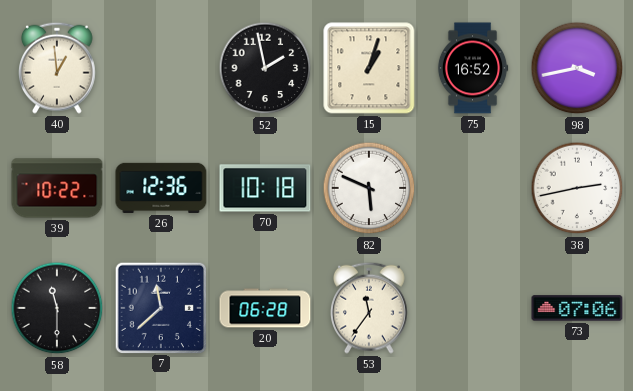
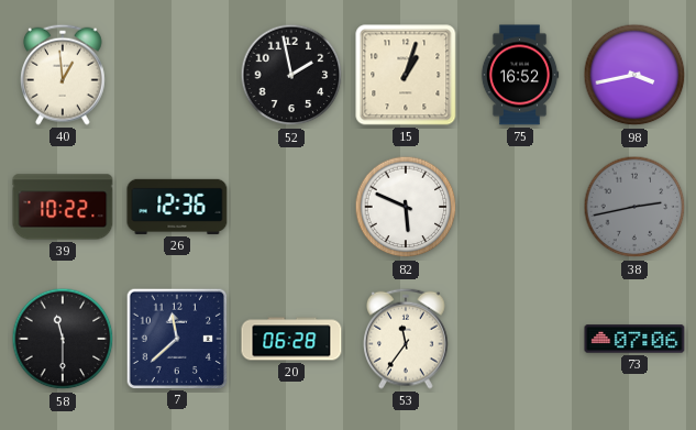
70: 10:18 -> none (265, 188)
38 dial: white -> grey (634, 207)
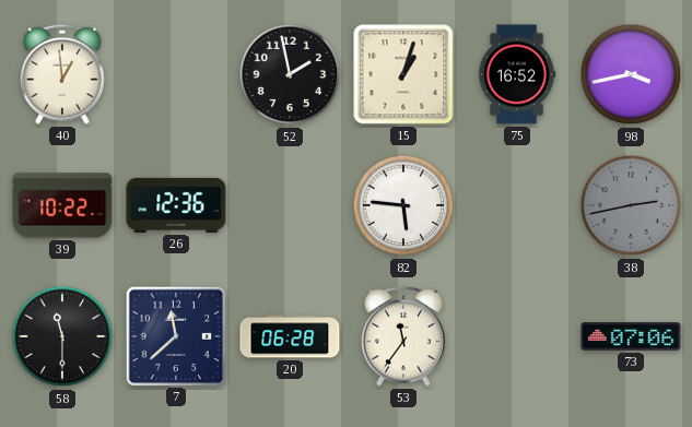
82: 5:49 -> 5:46 (403, 205)
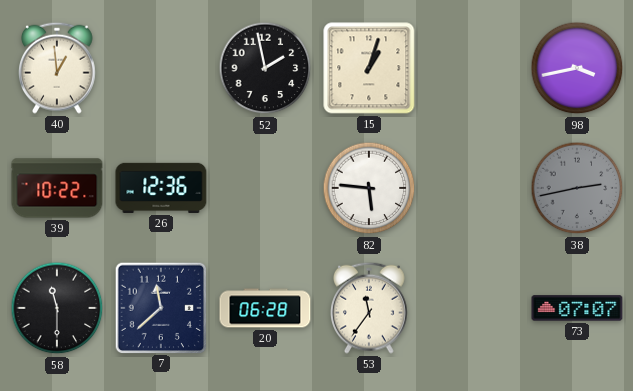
75: 16:52 -> none (517, 74)
73: 07:06 -> 07:07 (577, 308)
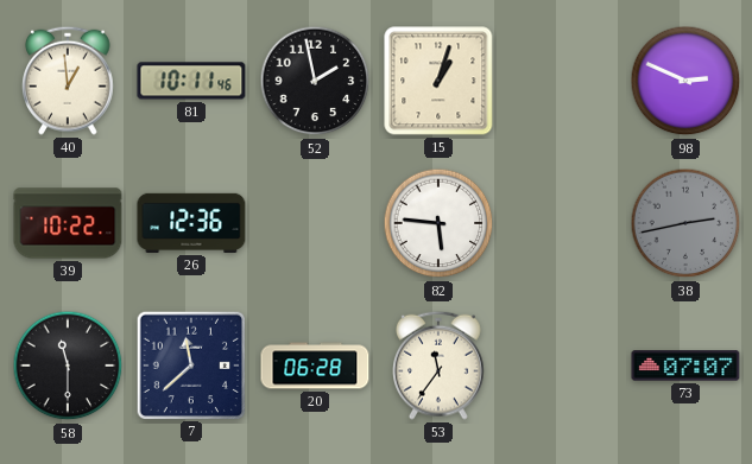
81: none -> 10:11 (191, 81)
98: 3:43 -> 2:49 (685, 81)
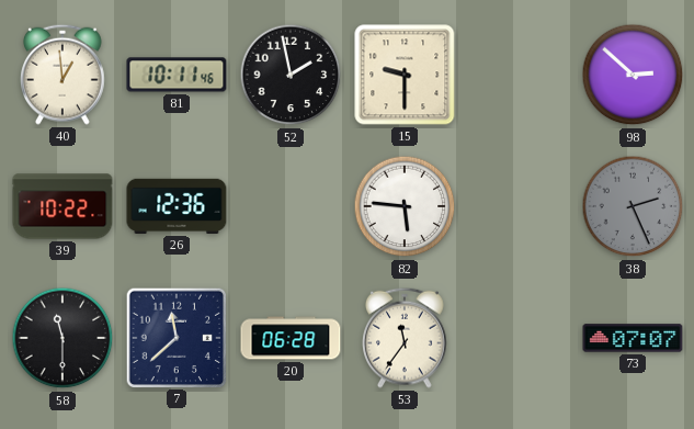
15: 1:03 -> 9:30 (405, 75)
98: 2:49 -> 2:52 (633, 75)
38: 2:43 -> 2:26 (633, 206)
